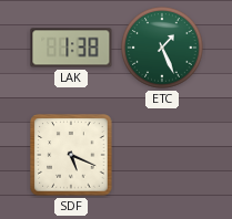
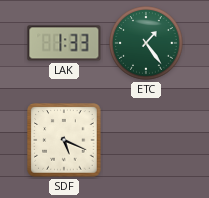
LAK: 1:38 -> 1:33 (64, 43)
ETC: 1:26 -> 1:24 (146, 43)
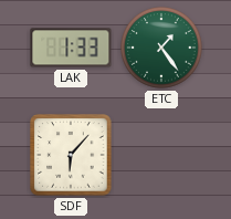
SDF: 5:19 -> 6:07 (71, 155)
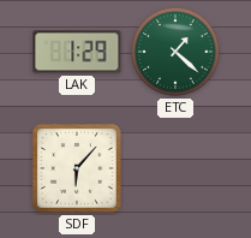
LAK: 1:33 -> 1:29 (77, 52)
ETC: 1:24 -> 1:22 (175, 52)
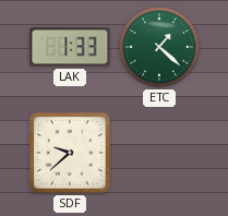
LAK: 1:29 -> 1:33 (70, 47)
SDF: 6:07 -> 9:38 (70, 153)
